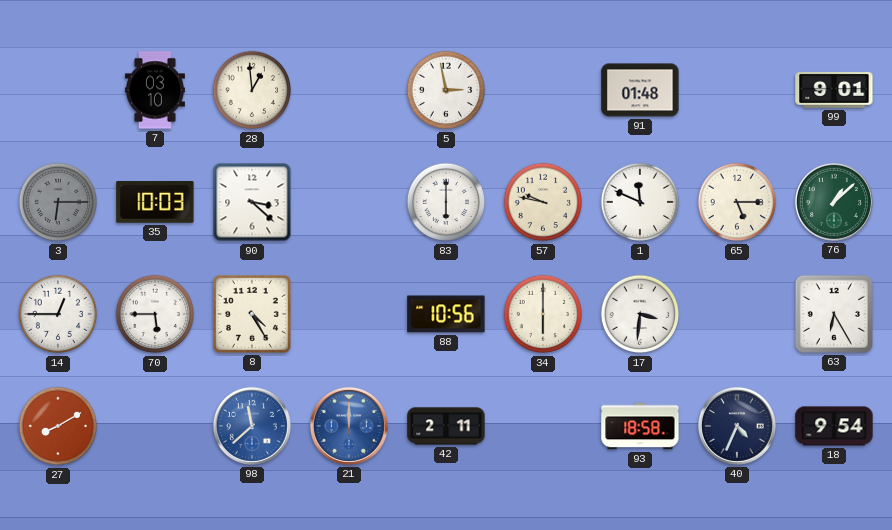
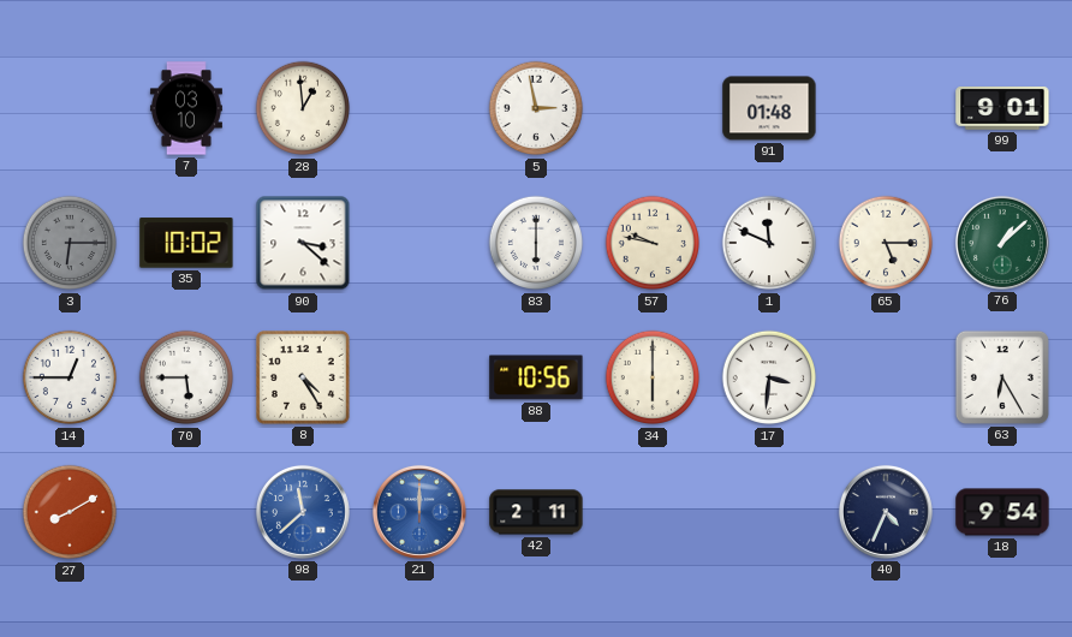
35: 10:03 -> 10:02 (186, 243)
93: 18:58 -> none (640, 426)
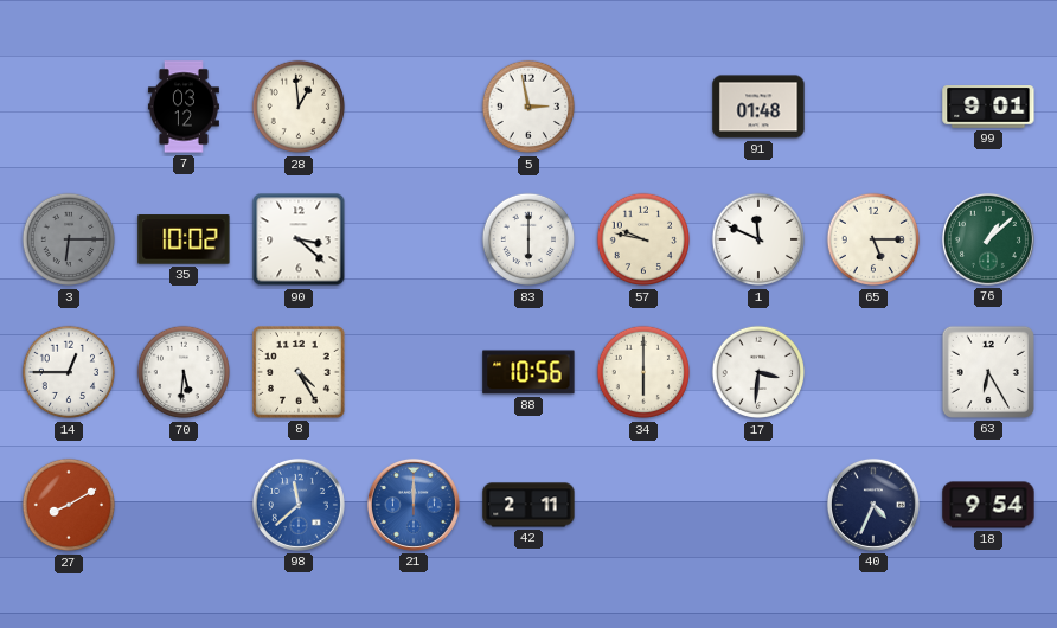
7: 03:10 -> 03:12 (184, 107)
70: 5:45 -> 5:31 (184, 372)
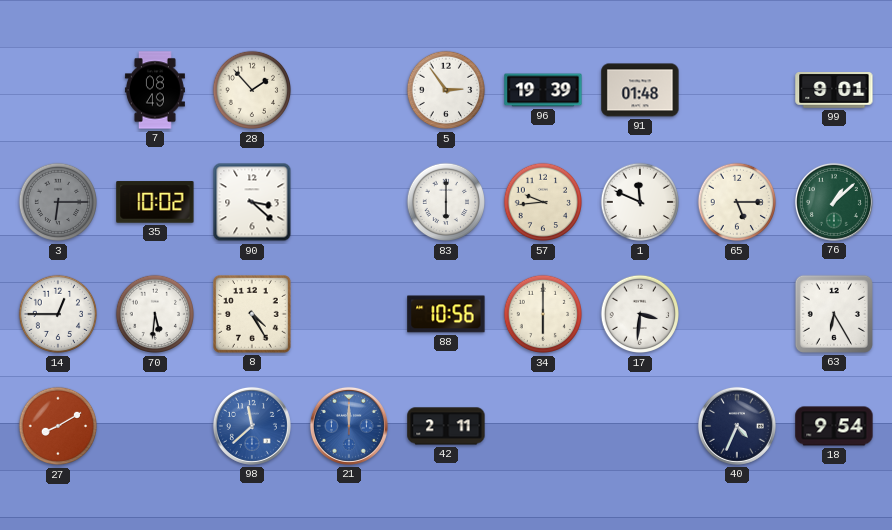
7: 03:12 -> 08:49 (155, 90)
28: 12:59 -> 1:53 (252, 90)
5: 2:58 -> 2:54 (446, 90)
96: none -> 19:39 (543, 90)
57: 9:47 -> 9:44 (543, 202)
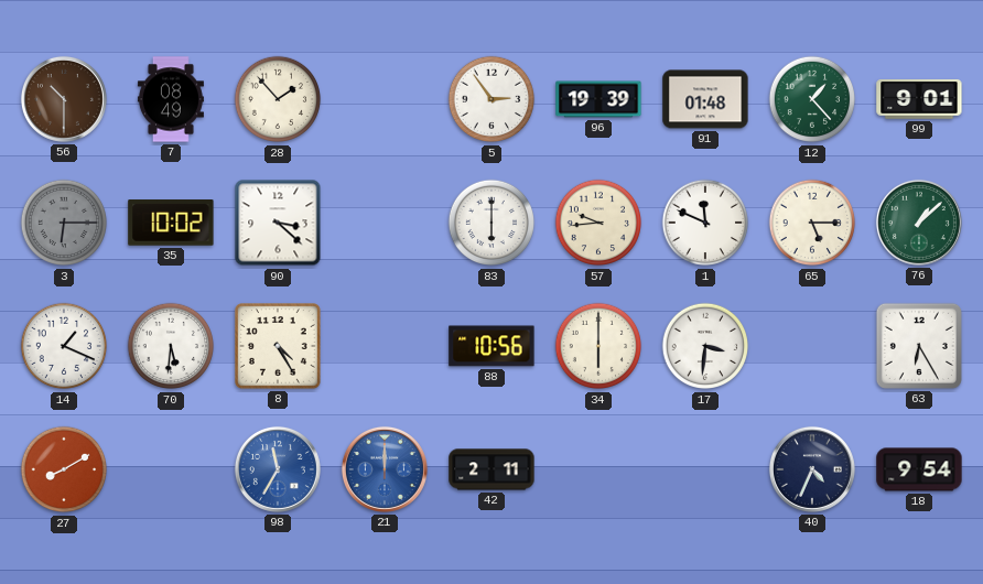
56: none -> 10:30 (64, 99)
12: none -> 1:23 (812, 99)
14: 12:45 -> 1:19 (64, 346)
98: 11:38 -> 11:35 (278, 469)
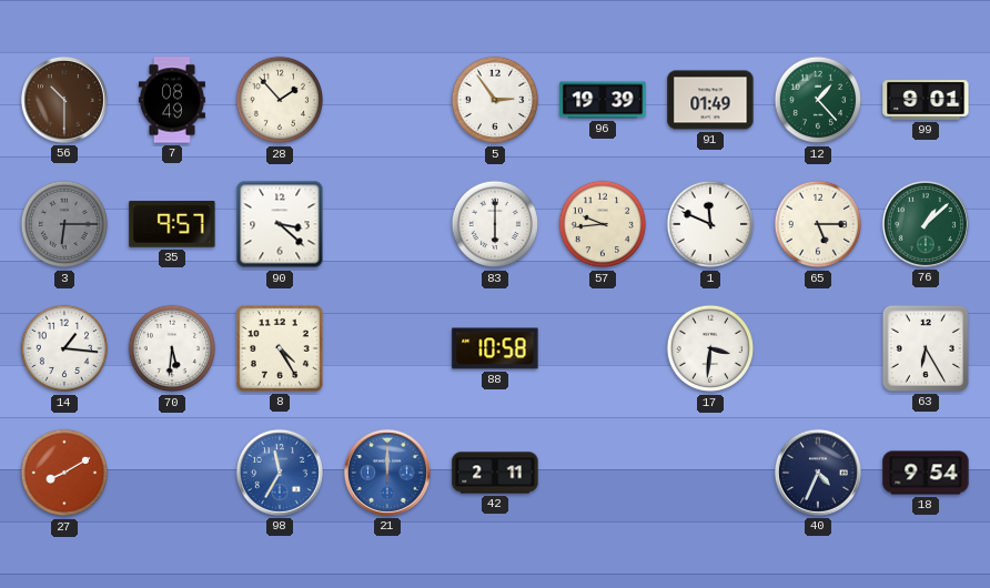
91: 01:48 -> 01:49 (710, 100)
35: 10:02 -> 9:57 (172, 224)
14: 1:19 -> 1:16 (64, 348)
88: 10:56 -> 10:58 (495, 348)
34: 6:00 -> none (598, 346)
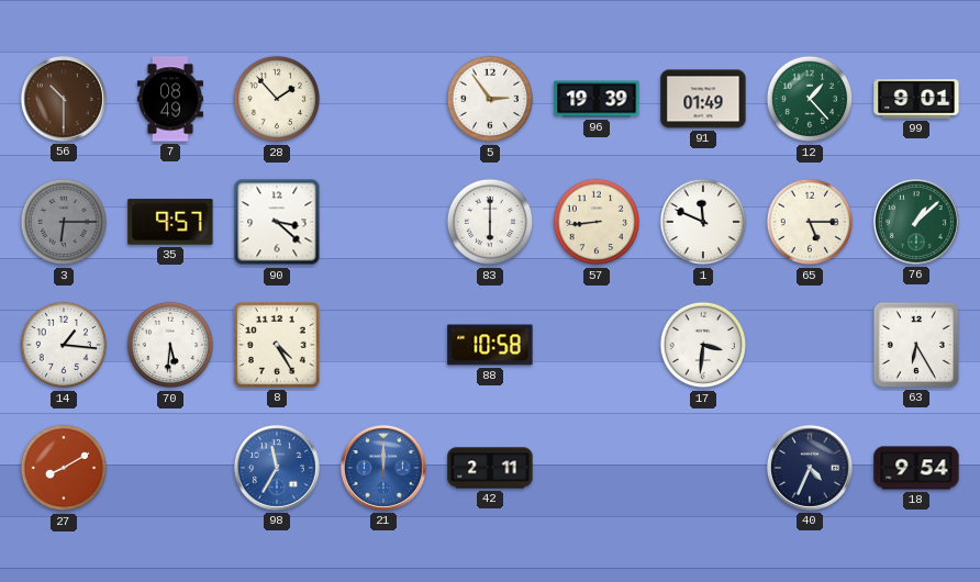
57: 9:44 -> 8:44 (597, 222)
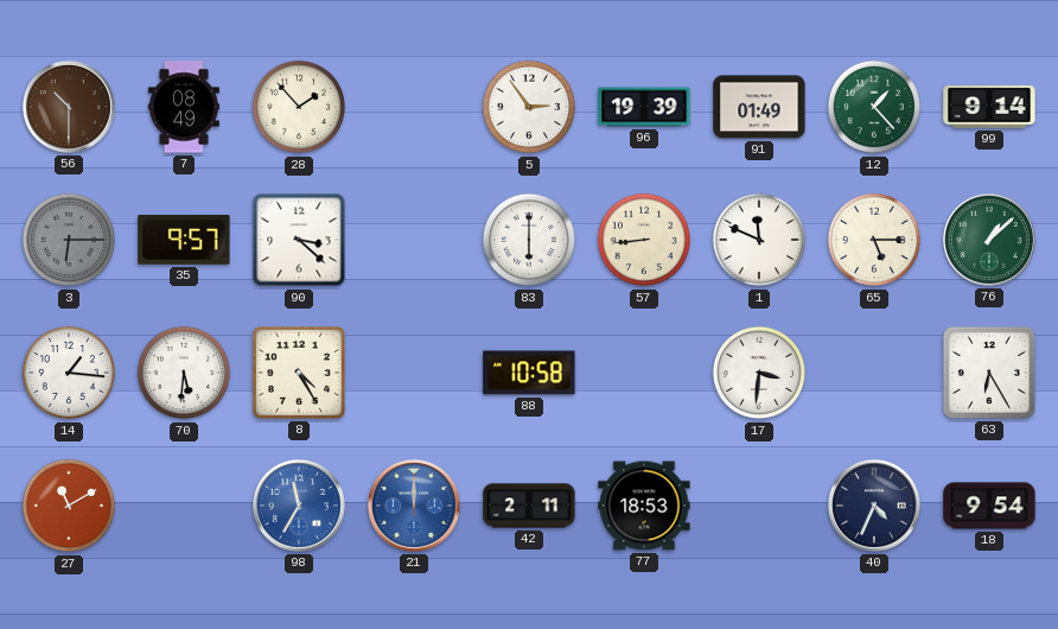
99: 9:01 -> 9:14 (989, 108)
27: 8:10 -> 11:10 (69, 506)
77: none -> 18:53 (644, 506)
